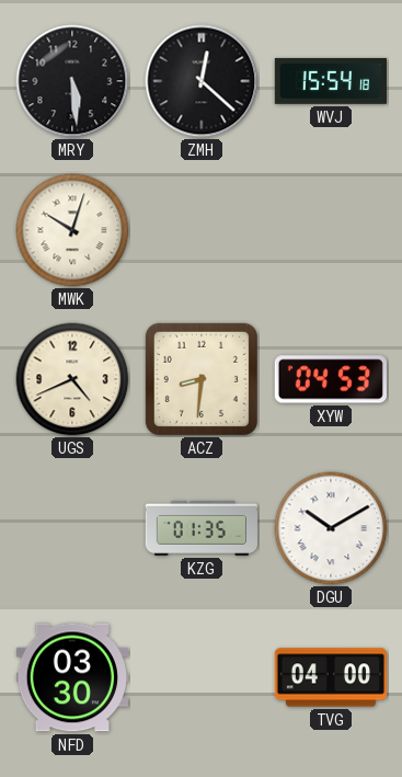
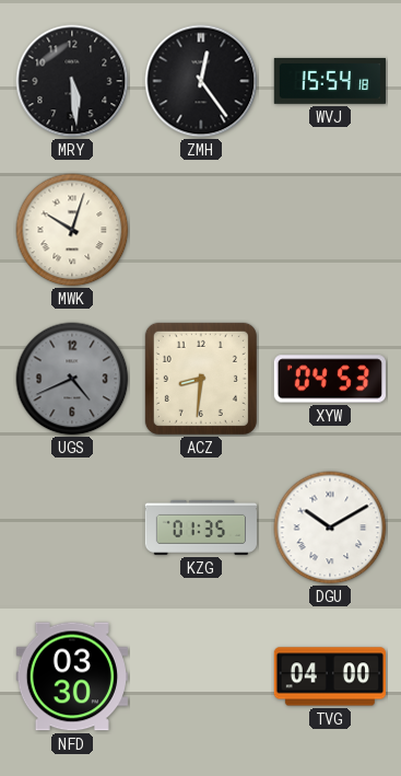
ZMH: 12:22 -> 12:24 (201, 81)
UGS dial: cream -> grey (72, 379)
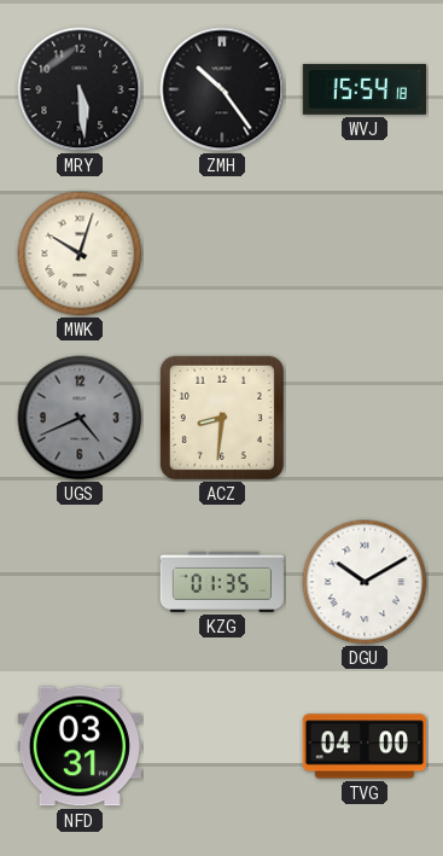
ZMH: 12:24 -> 10:24 (222, 89)
XYW: 04:53 -> none (330, 379)
NFD: 03:30 -> 03:31 (80, 746)
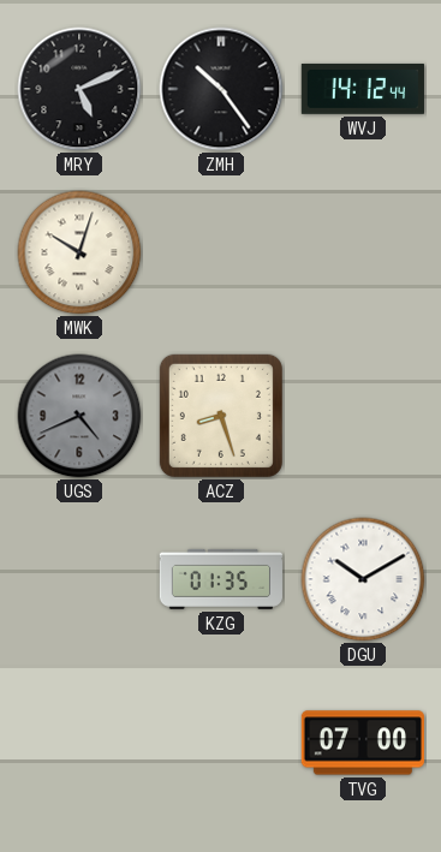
MRY: 5:29 -> 5:11 (79, 89)
WVJ: 15:54 -> 14:12 (363, 89)
ACZ: 8:31 -> 8:27 (221, 416)
NFD: 03:31 -> none (80, 746)
TVG: 04:00 -> 07:00 (362, 743)
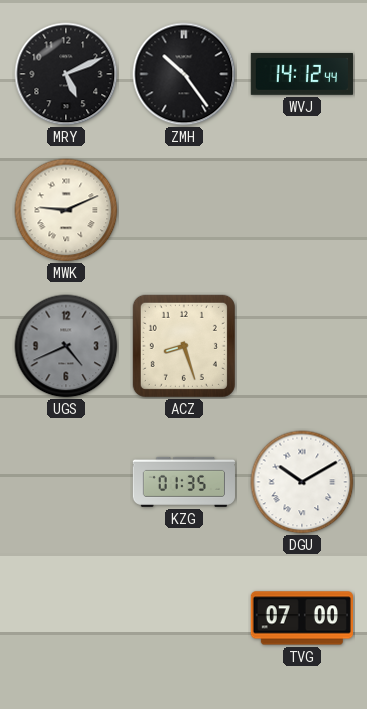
MWK: 10:03 -> 9:11 (66, 210)
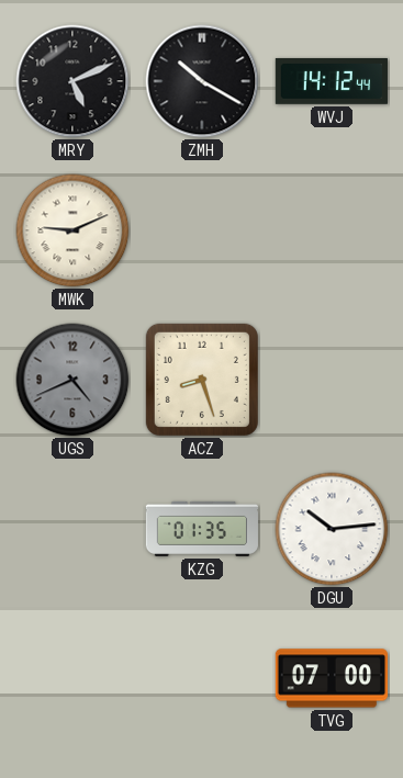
ZMH: 10:24 -> 10:20 (202, 81)
DGU: 10:10 -> 10:14 (332, 529)
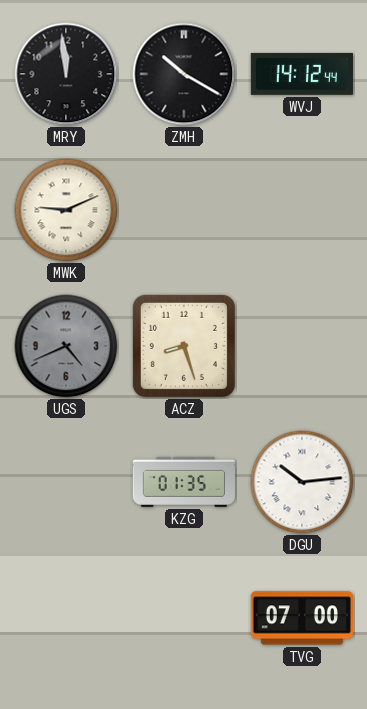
MRY: 5:11 -> 11:59 (66, 74)
